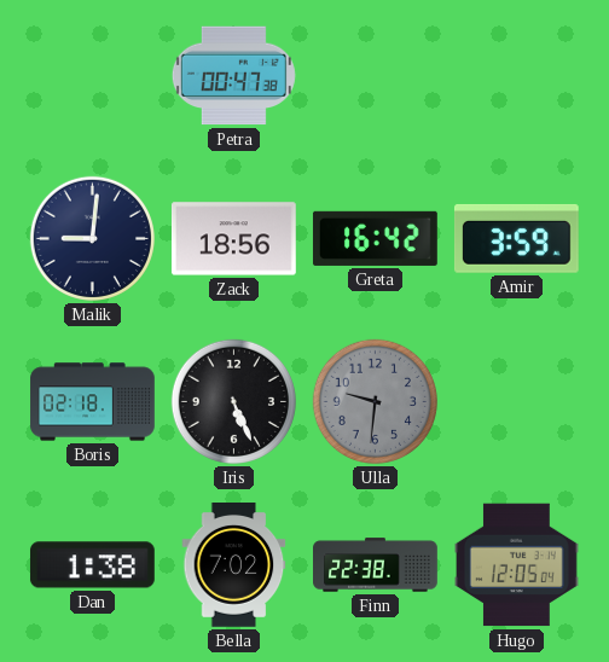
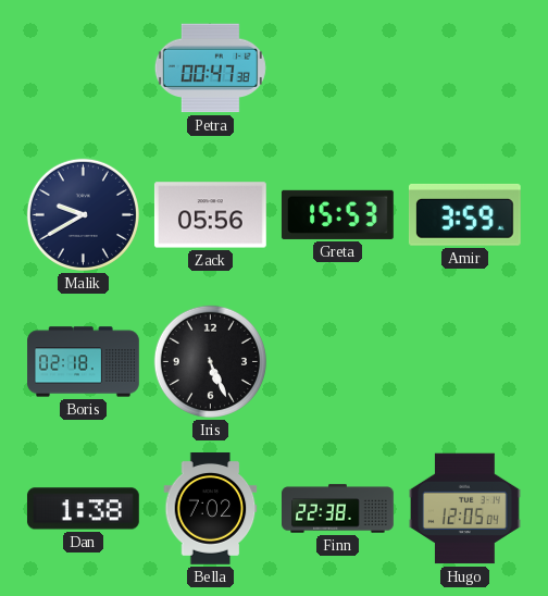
Malik: 9:01 -> 9:40 (83, 214)
Zack: 18:56 -> 05:56 (210, 215)
Greta: 16:42 -> 15:53 (337, 214)
Ulla: 9:31 -> none (375, 401)
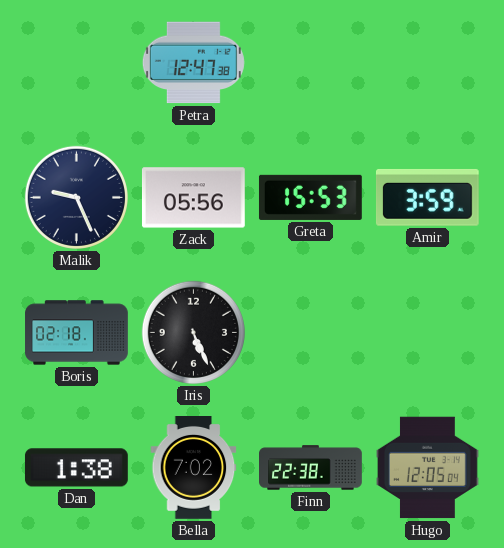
Petra: 00:47 -> 12:47 (193, 63)
Malik: 9:40 -> 9:26 (76, 197)
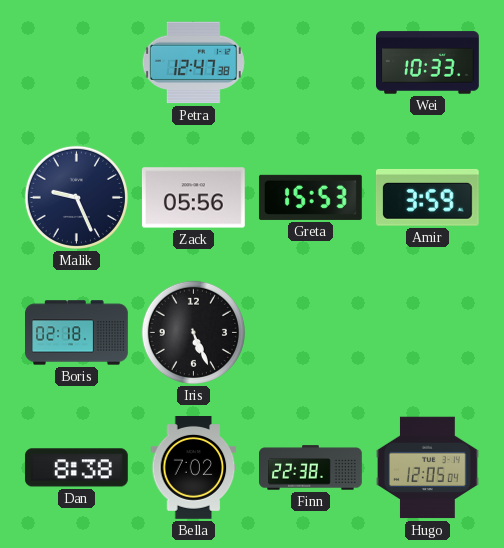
Wei: none -> 10:33 (428, 63)
Dan: 1:38 -> 8:38 (76, 468)
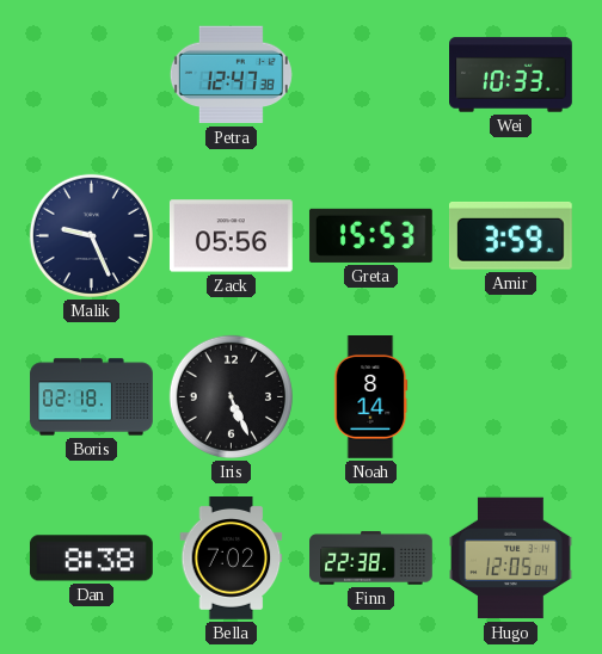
Noah: none -> 8:14 (371, 397)
